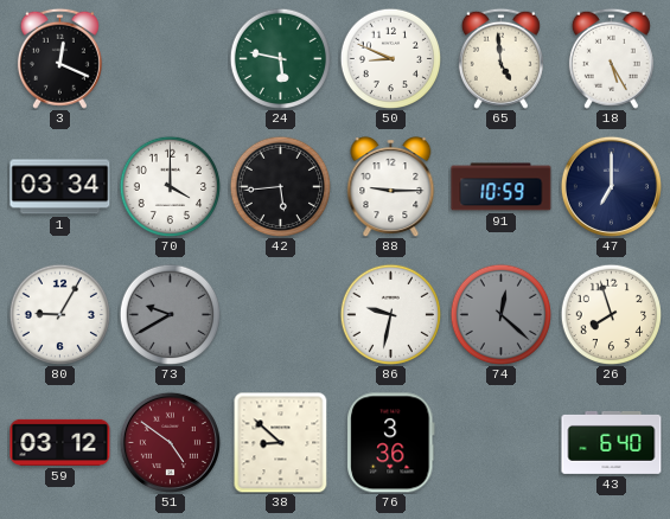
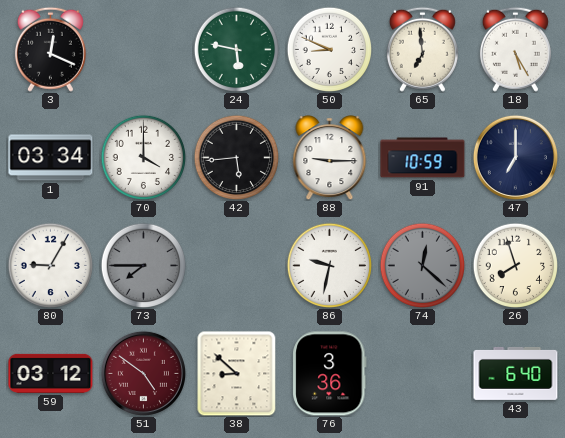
65: 4:59 -> 6:59 (422, 49)
73: 9:40 -> 7:45 (143, 265)
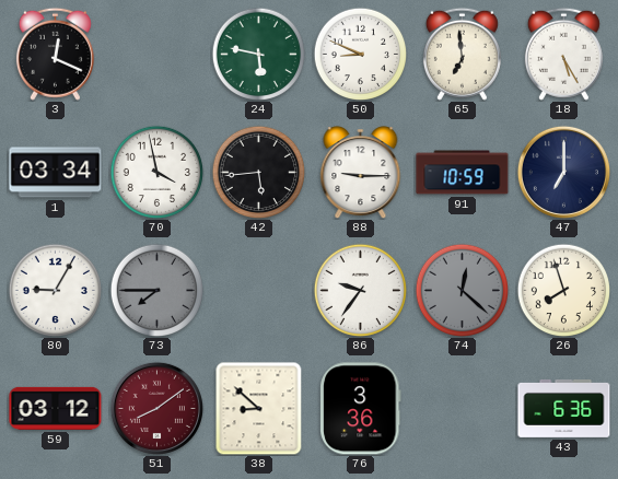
70: 4:00 -> 3:58 (156, 172)
86: 9:32 -> 9:36 (360, 290)
51: 4:51 -> 8:09 (156, 408)
43: 6:40 -> 6:36 (564, 408)
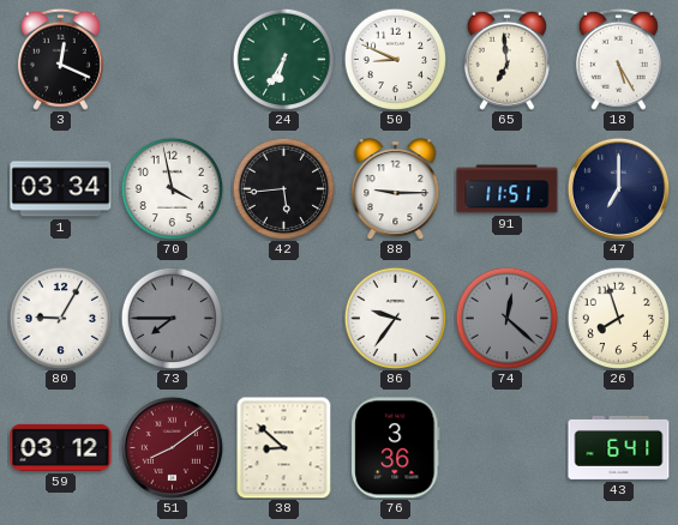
24: 5:47 -> 6:35 (283, 59)
91: 10:59 -> 11:51 (508, 189)
43: 6:36 -> 6:41 (619, 447)
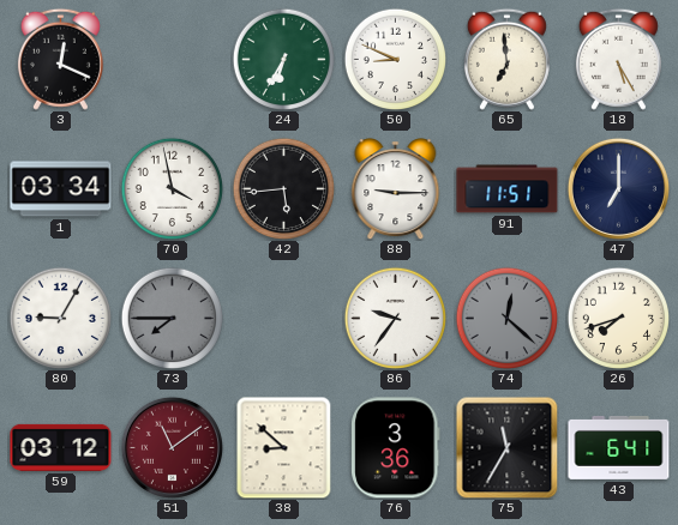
26: 7:57 -> 7:42 (618, 318)
51: 8:09 -> 11:09 (172, 447)
75: none -> 11:35 (506, 447)
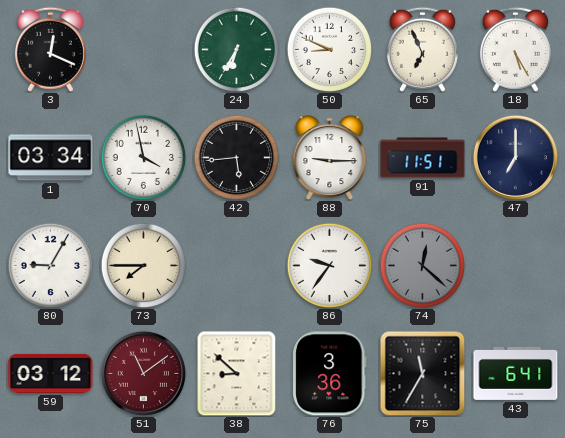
65: 6:59 -> 6:56 (422, 49)
73 dial: grey -> cream (143, 265)
26: 7:42 -> none (618, 318)
